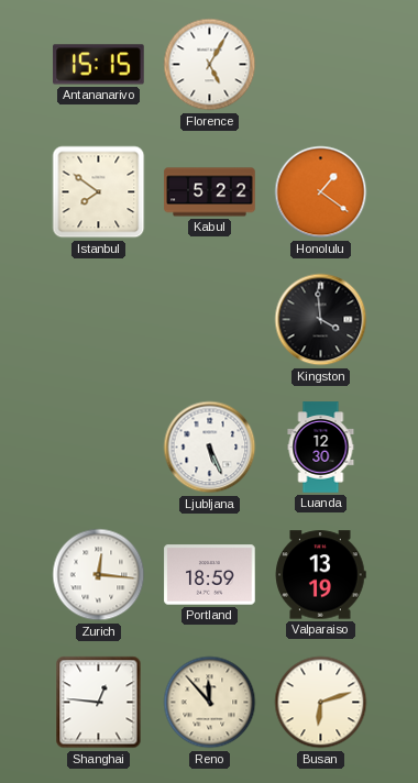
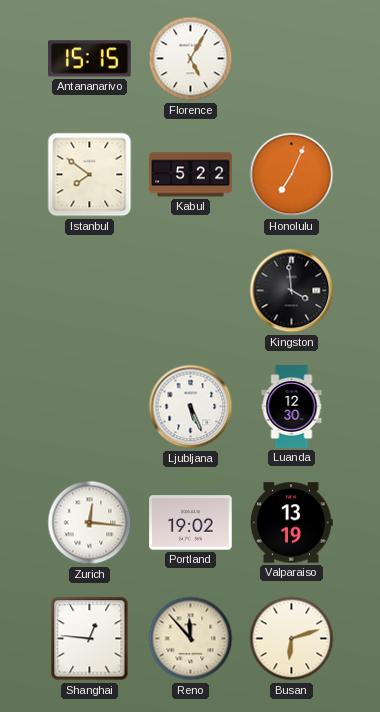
Honolulu: 1:21 -> 7:04 (292, 175)
Portland: 18:59 -> 19:02 (191, 523)
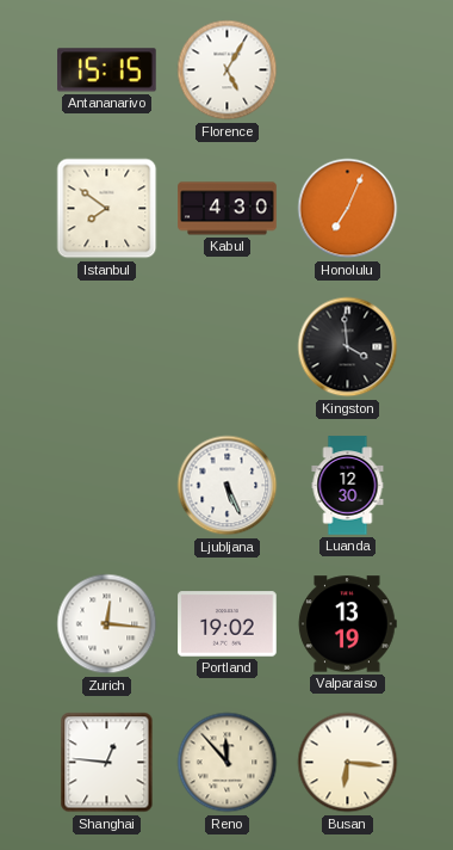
Kabul: 5:22 -> 4:30 (228, 209)
Busan: 6:12 -> 6:16 (348, 763)
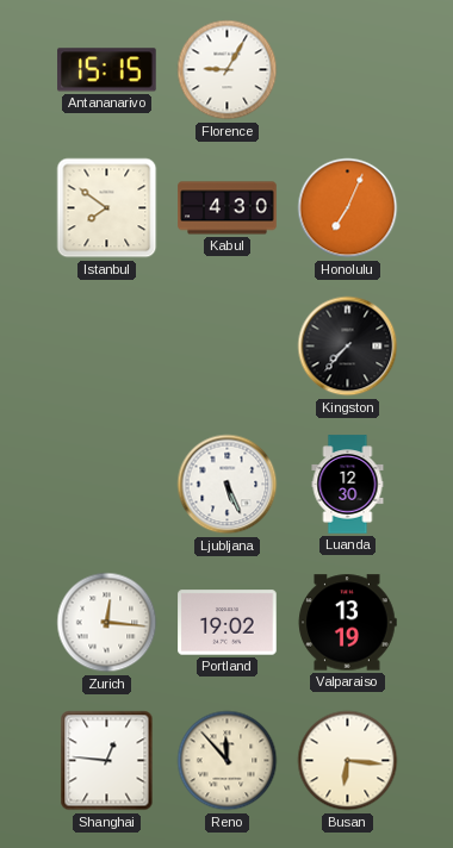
Florence: 5:05 -> 9:05 (228, 70)
Kingston: 3:59 -> 7:37 (348, 347)
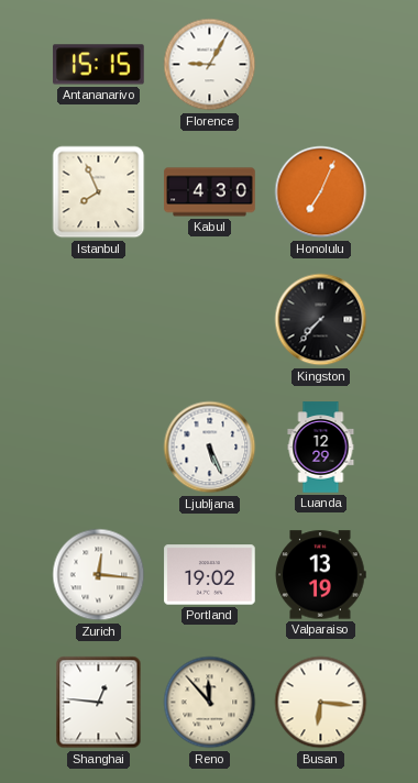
Istanbul: 7:51 -> 7:56 (99, 192)
Luanda: 12:30 -> 12:29 (321, 448)
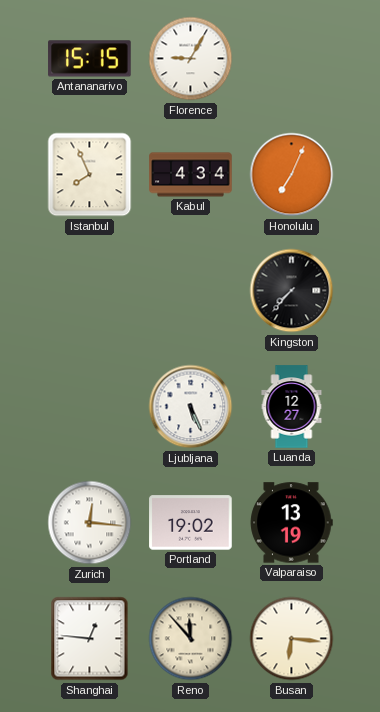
Kabul: 4:30 -> 4:34 (191, 175)
Luanda: 12:29 -> 12:27 (292, 407)
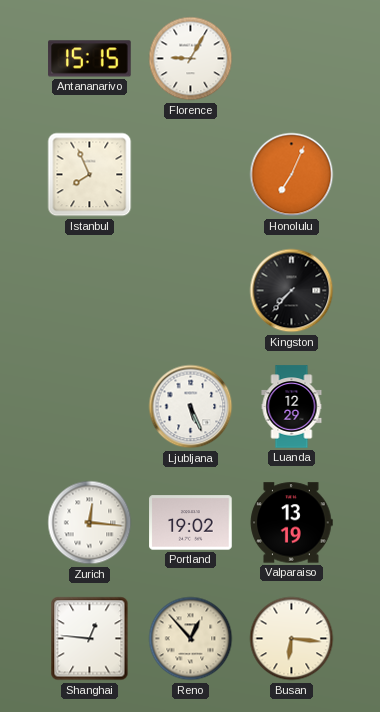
Kabul: 4:34 -> none (191, 175)
Luanda: 12:27 -> 12:29 (292, 407)
Reno: 11:53 -> 12:53 (191, 639)
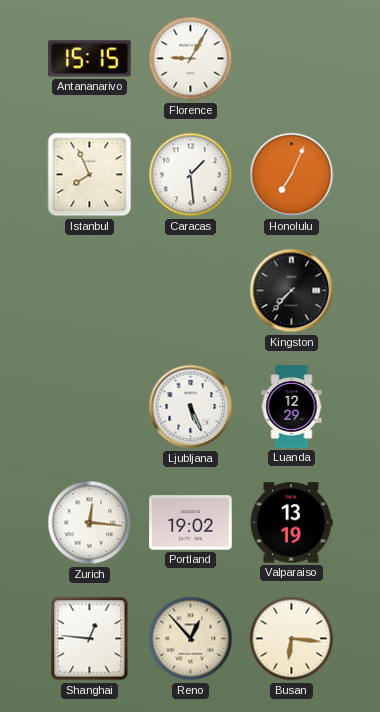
Caracas: none -> 1:29 (191, 175)
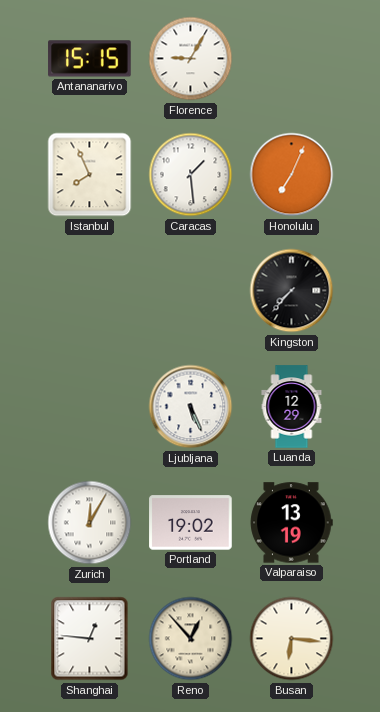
Zurich: 12:16 -> 12:05 (90, 523)
